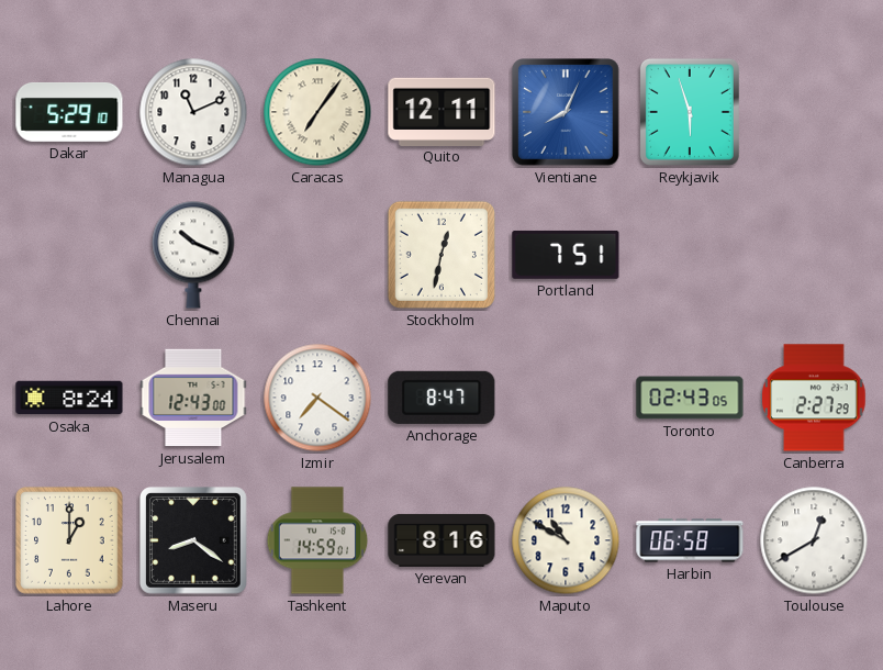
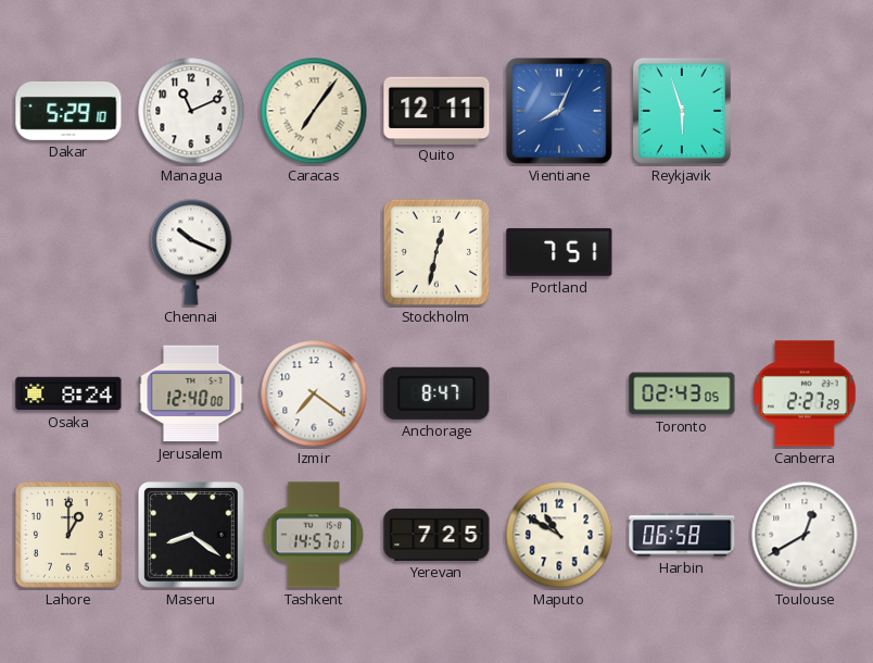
Jerusalem: 12:43 -> 12:40 (191, 393)
Tashkent: 14:59 -> 14:57 (314, 535)
Yerevan: 8:16 -> 7:25 (436, 535)
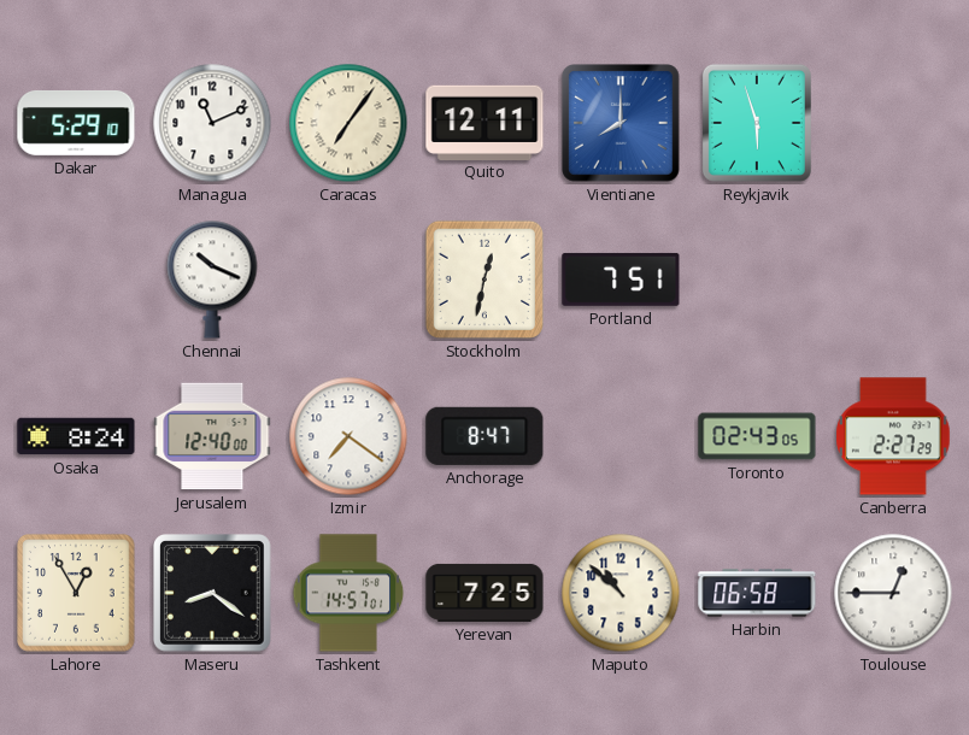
Vientiane: 8:04 -> 8:00 (622, 124)
Lahore: 1:00 -> 12:55 (76, 593)
Maputo: 10:50 -> 10:52 (621, 593)
Toulouse: 12:40 -> 12:45 (893, 593)
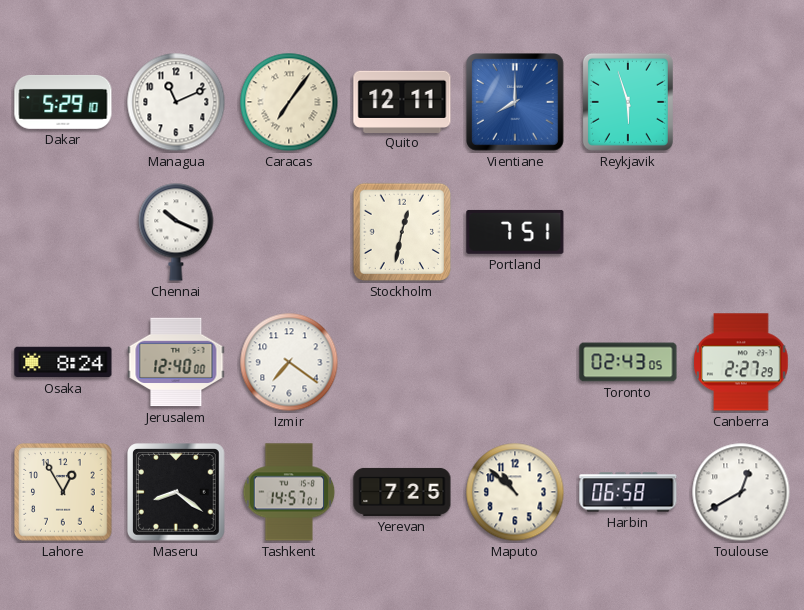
Anchorage: 8:47 -> none (485, 436)
Toulouse: 12:45 -> 12:40 (741, 492)
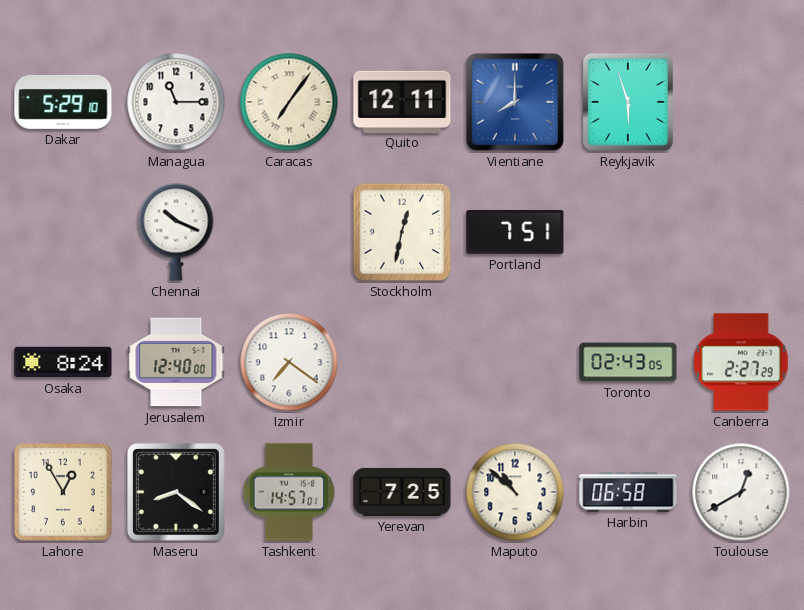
Managua: 11:11 -> 11:15 (176, 102)
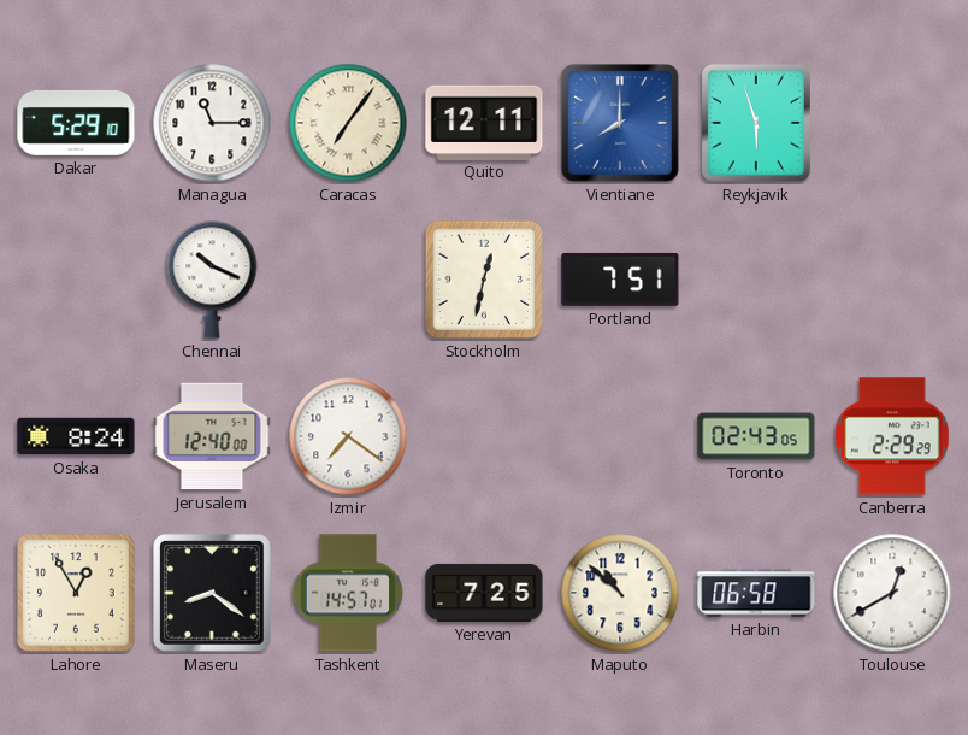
Canberra: 2:27 -> 2:29 (892, 436)
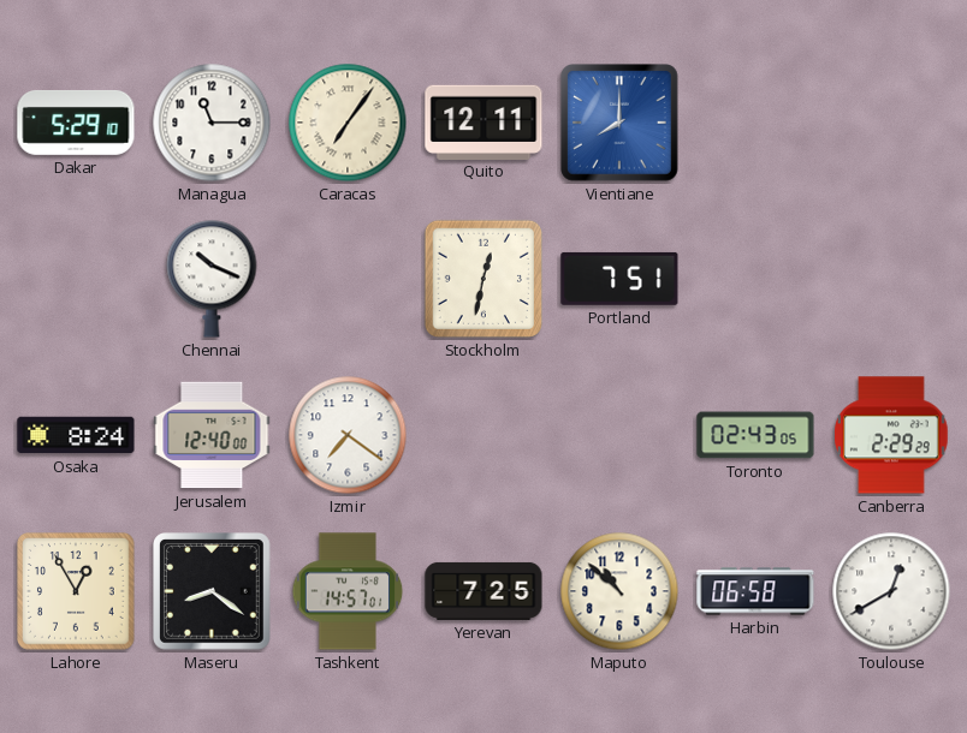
Reykjavik: 5:57 -> none (756, 123)
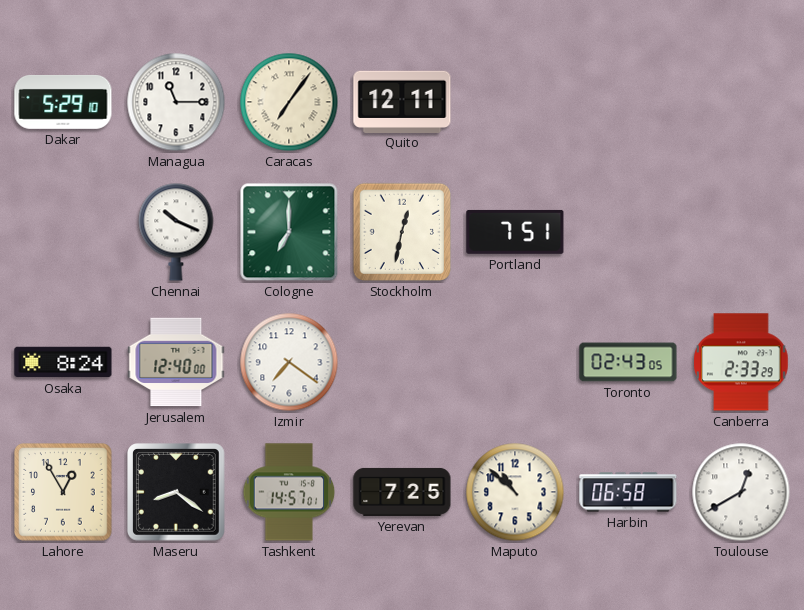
Vientiane: 8:00 -> none (621, 124)
Cologne: none -> 7:00 (289, 232)
Canberra: 2:29 -> 2:33 (741, 362)
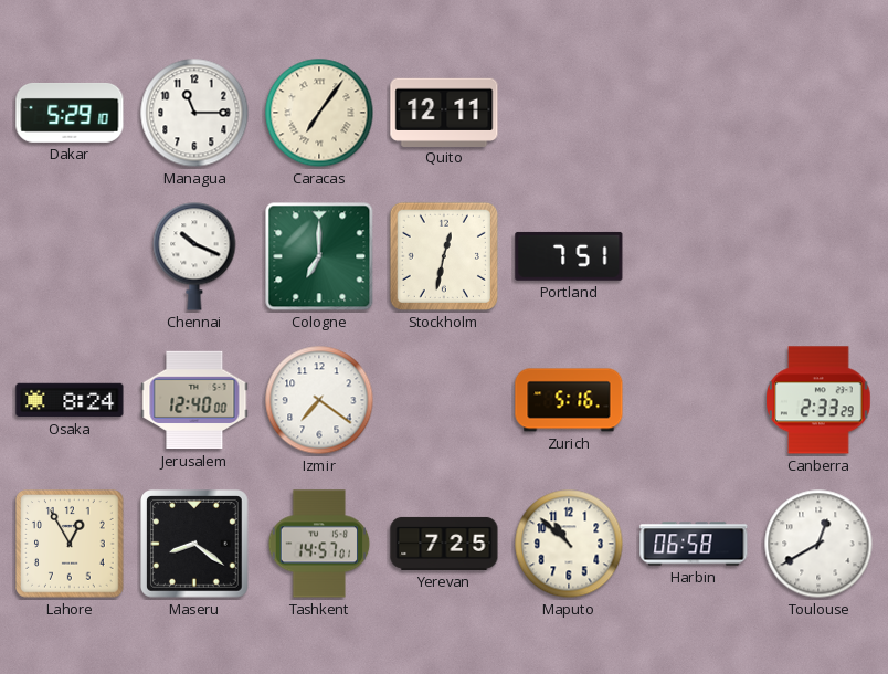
Zurich: none -> 5:16 (569, 400)
Toronto: 02:43 -> none (628, 362)
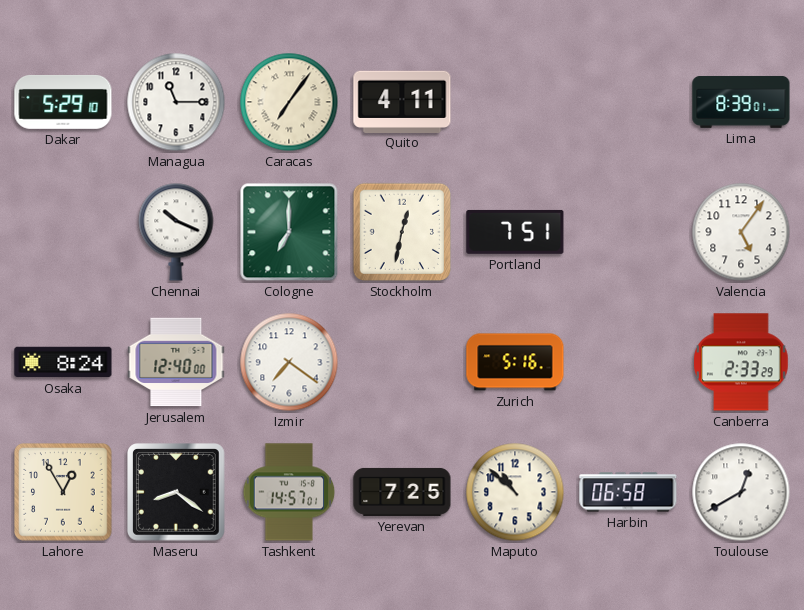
Quito: 12:11 -> 4:11 (402, 101)
Lima: none -> 8:39 (741, 102)
Valencia: none -> 5:06 (741, 232)
